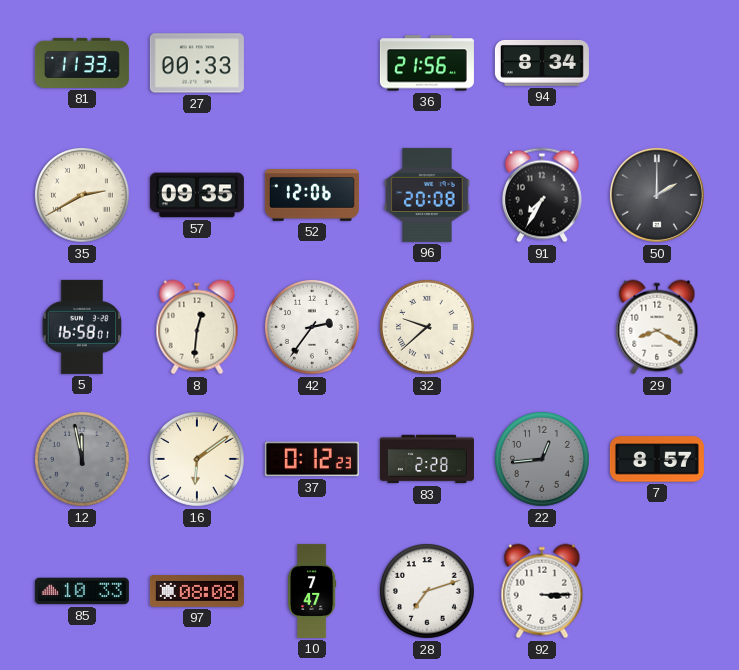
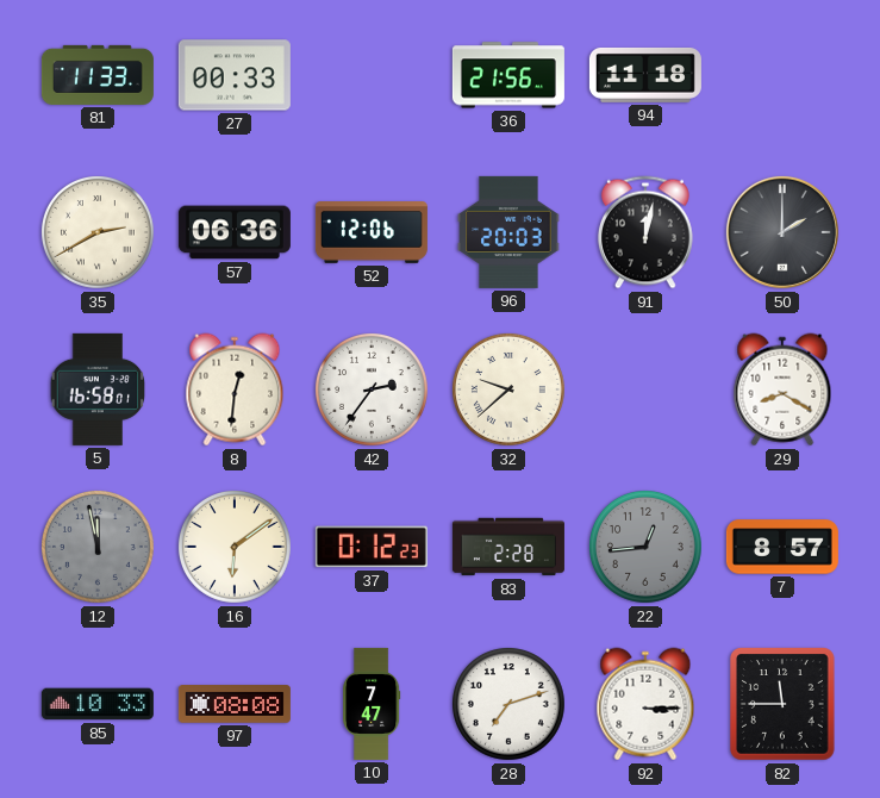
94: 8:34 -> 11:18 (645, 75)
57: 09:35 -> 06:36 (235, 232)
96: 20:08 -> 20:03 (508, 232)
91: 7:35 -> 12:02 (645, 232)
82: none -> 11:45 (784, 704)
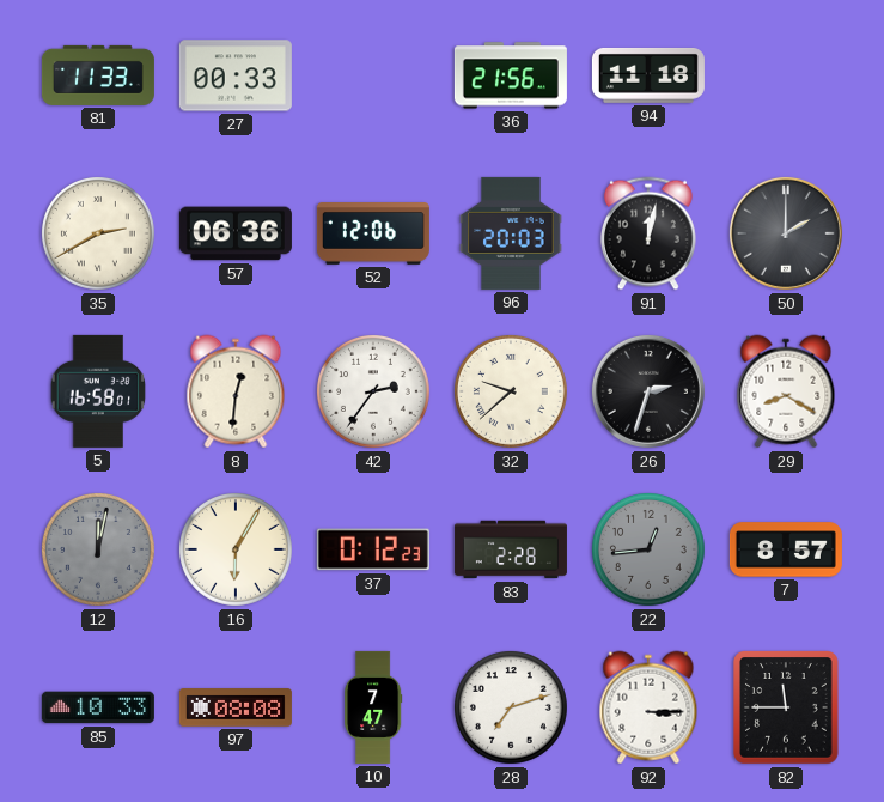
26: none -> 2:33 (648, 391)
12: 11:58 -> 12:02 (98, 549)
16: 6:09 -> 6:05 (236, 549)
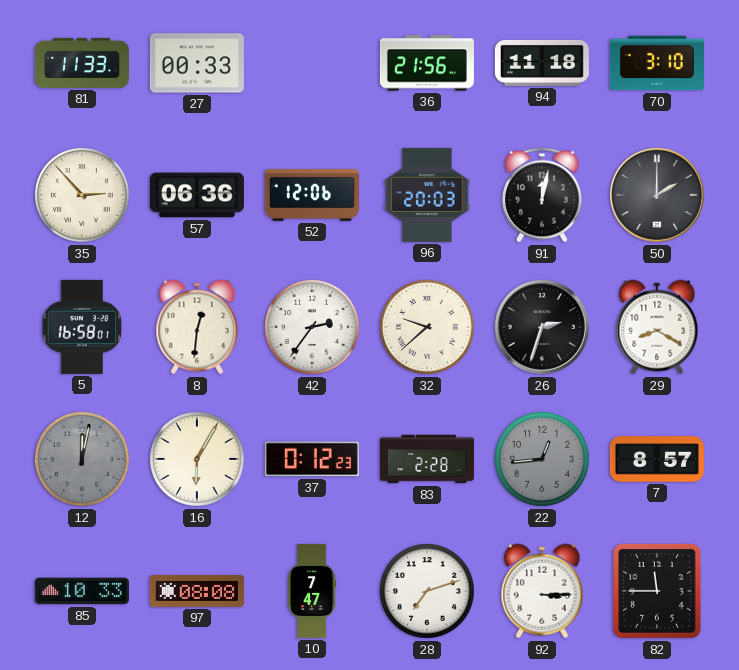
70: none -> 3:10 (657, 63)
35: 2:40 -> 2:53 (82, 195)
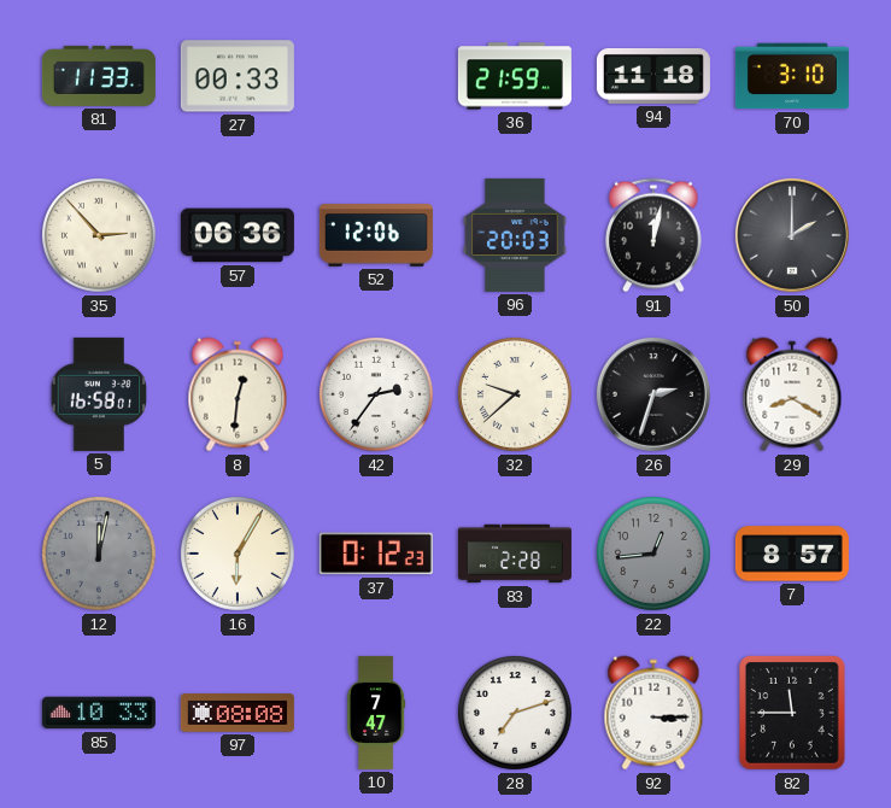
36: 21:56 -> 21:59 (515, 76)
